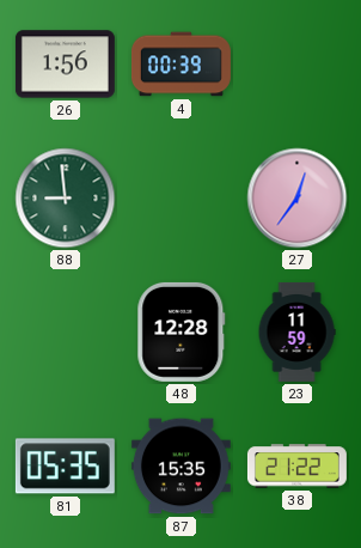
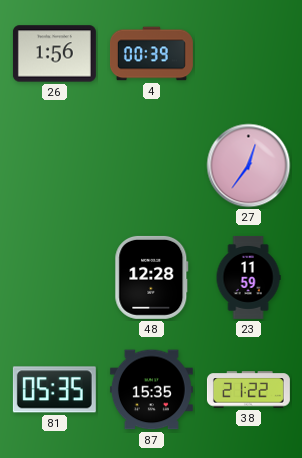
88: 8:59 -> none (66, 199)
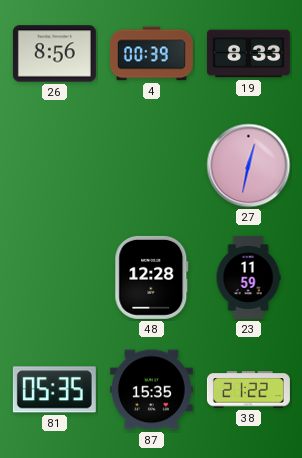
26: 1:56 -> 8:56 (54, 54)
19: none -> 8:33 (248, 54)
27: 12:36 -> 12:32 (249, 166)
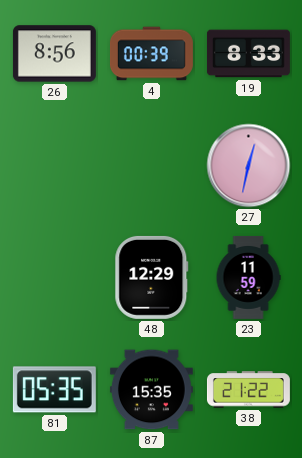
48: 12:28 -> 12:29 (152, 277)
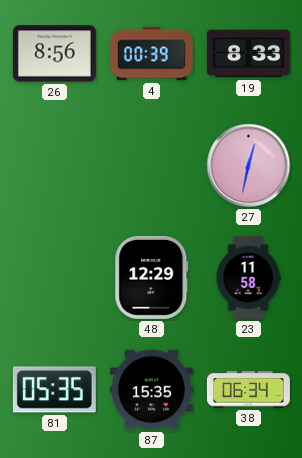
23: 11:59 -> 11:58 (248, 277)
38: 21:22 -> 06:34 (248, 390)
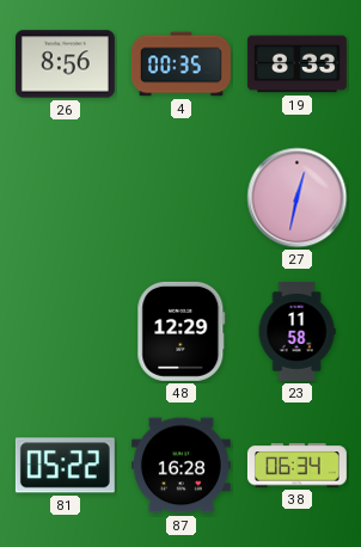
4: 00:39 -> 00:35 (180, 64)
81: 05:35 -> 05:22 (65, 466)
87: 15:35 -> 16:28 (180, 466)
